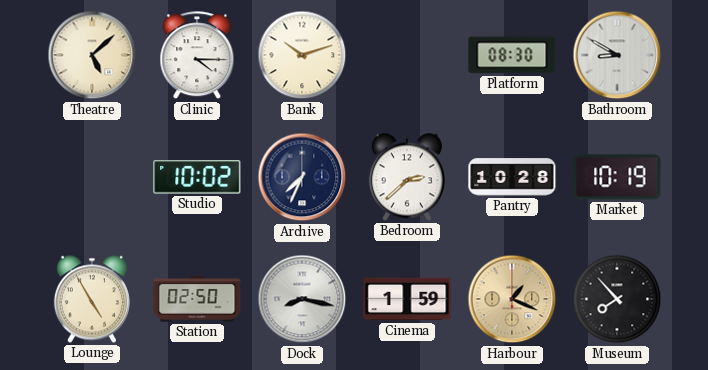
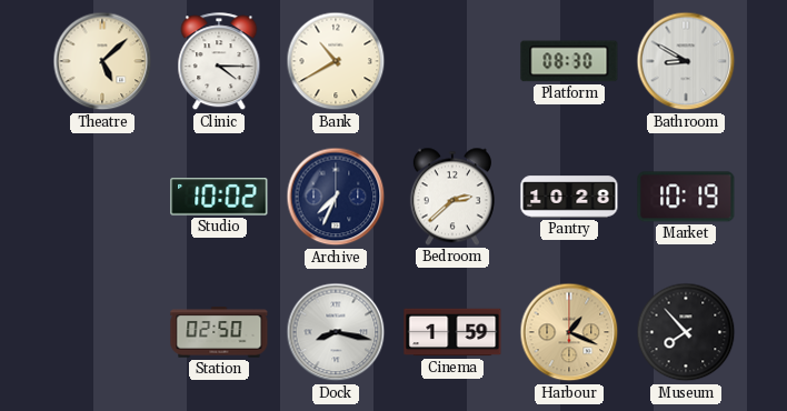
Bank: 10:12 -> 10:40 (336, 61)
Lounge: 4:55 -> none (92, 299)
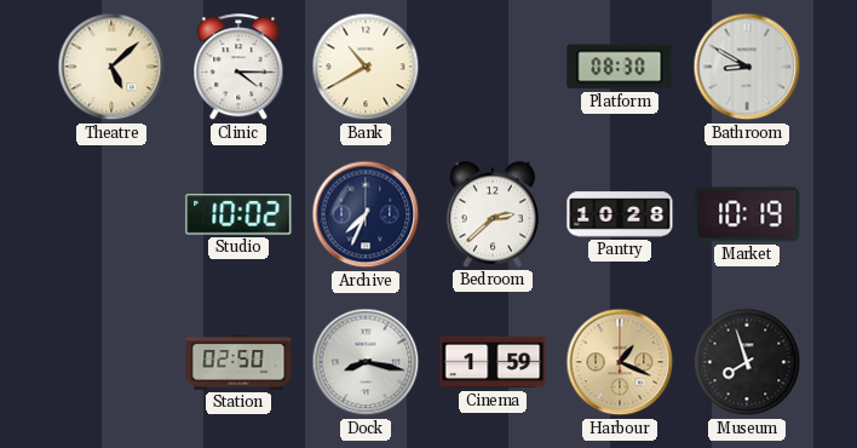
Museum: 7:53 -> 7:57 (747, 362)
